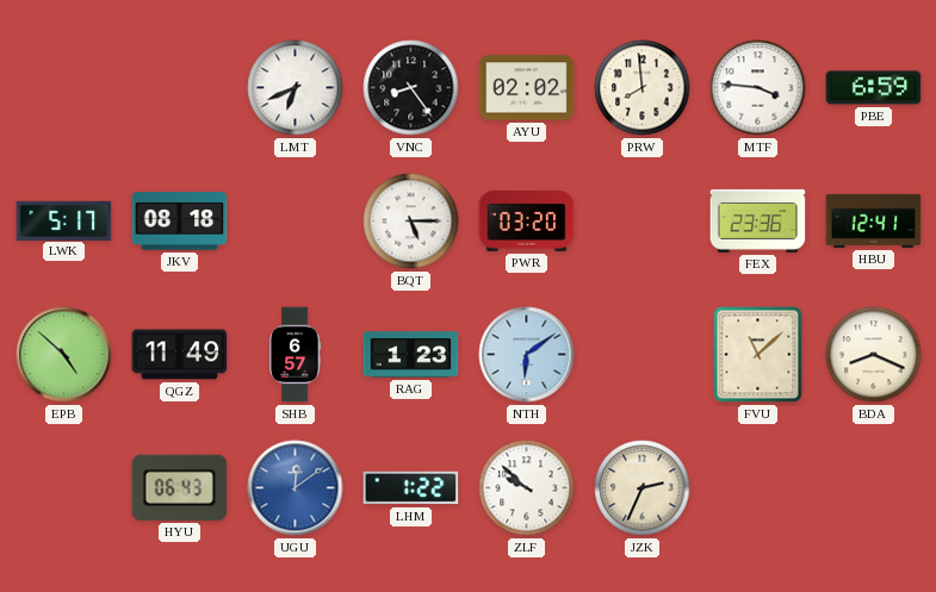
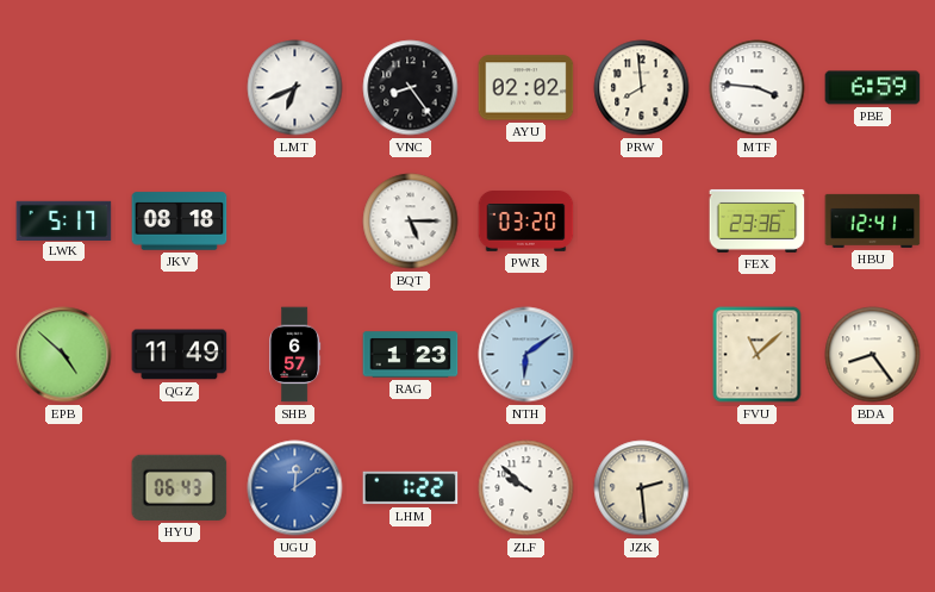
BDA: 8:19 -> 8:24 (873, 355)
JZK: 2:34 -> 2:29 (642, 488)
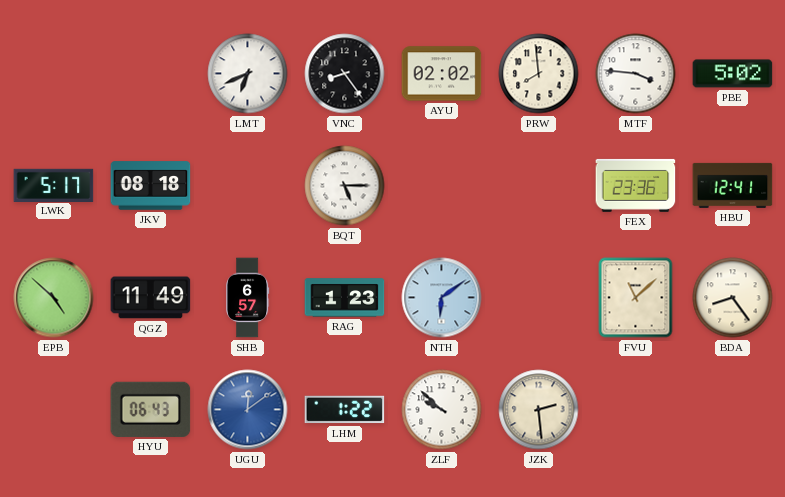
PBE: 6:59 -> 5:02 (733, 74)
PWR: 03:20 -> none (526, 222)
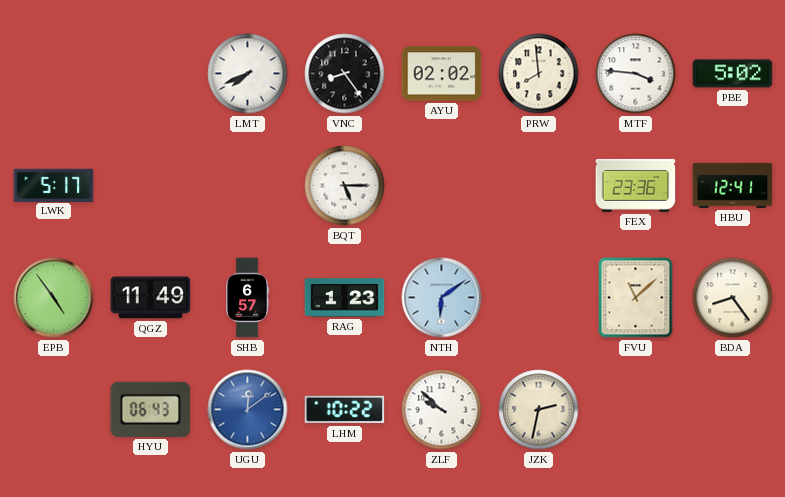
LMT: 6:41 -> 7:41 (248, 74)
JKV: 08:18 -> none (151, 186)
EPB: 4:52 -> 4:54 (54, 298)
LHM: 1:22 -> 10:22 (345, 410)
JZK: 2:29 -> 2:32 (539, 410)
